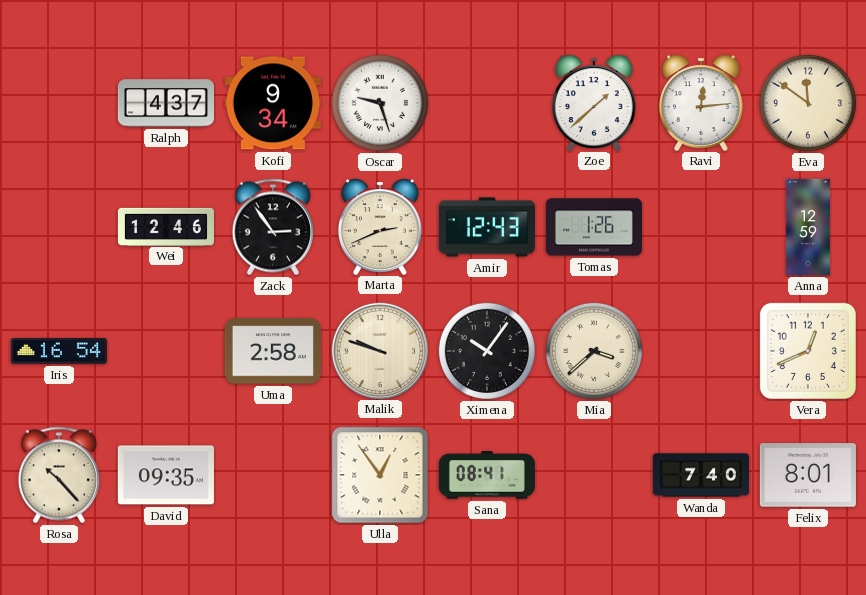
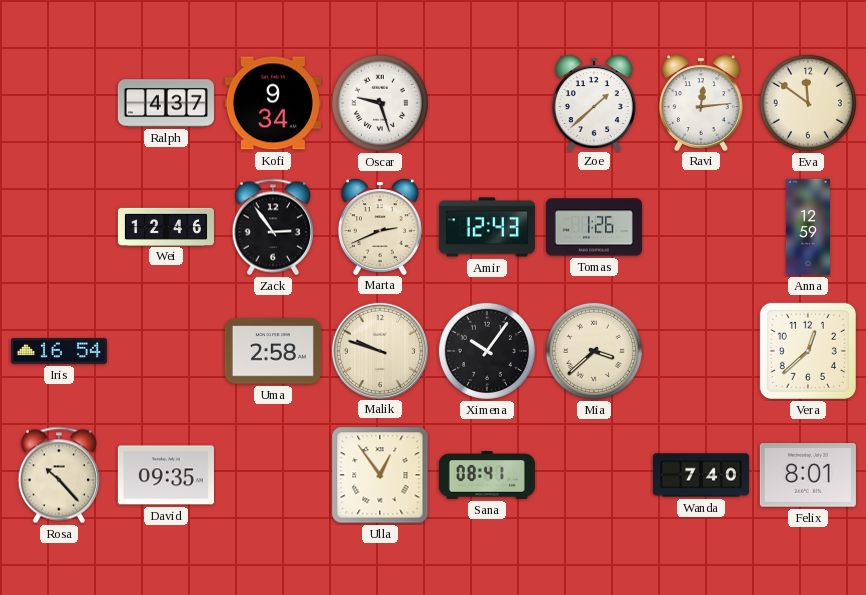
Vera: 12:41 -> 12:38 (808, 351)
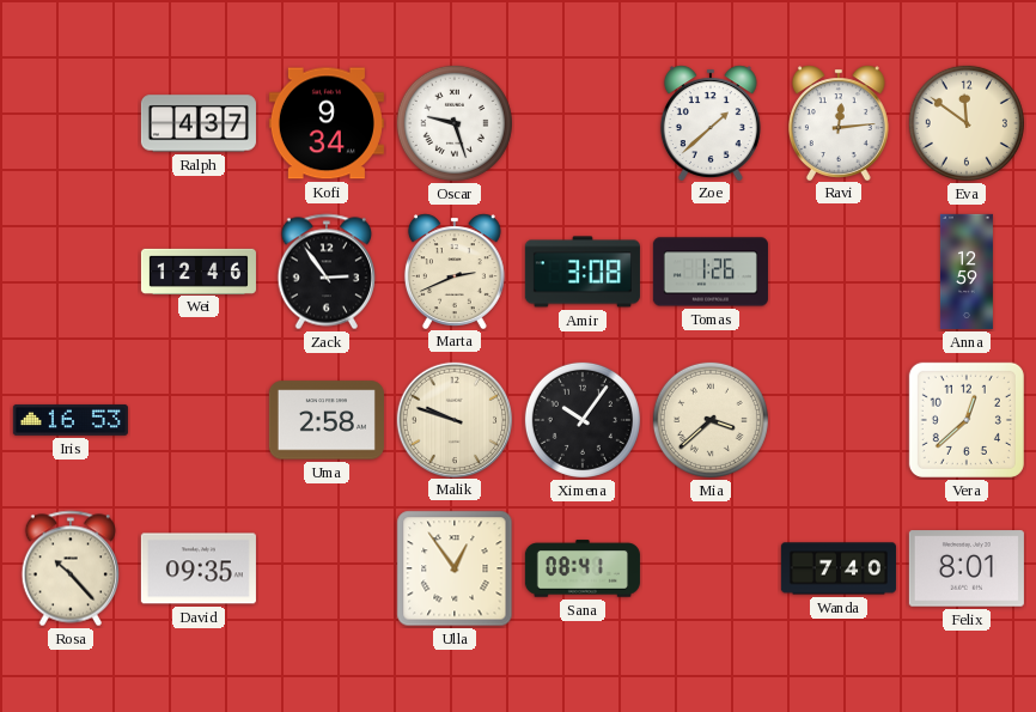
Amir: 12:43 -> 3:08 (583, 272)
Iris: 16:54 -> 16:53 (71, 420)
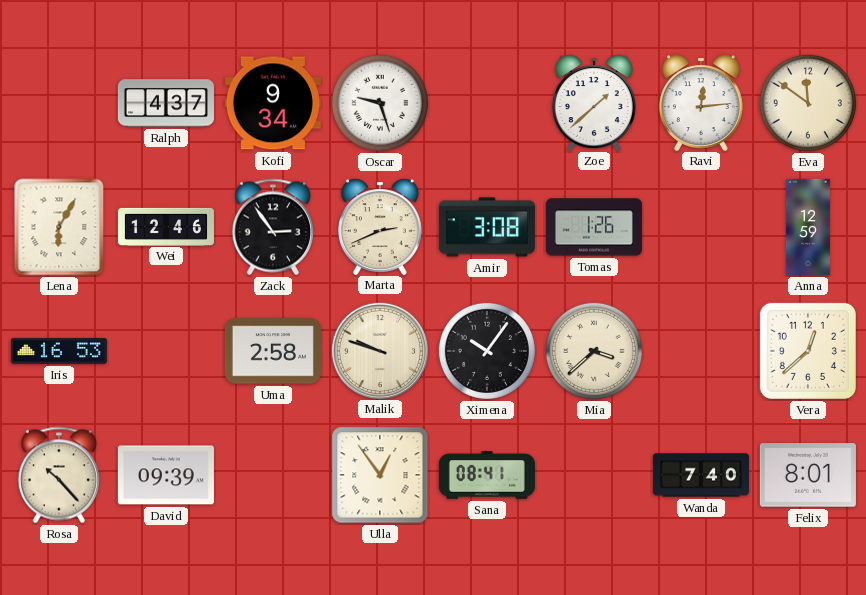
Lena: none -> 6:05 (59, 227)
David: 09:35 -> 09:39 (166, 475)
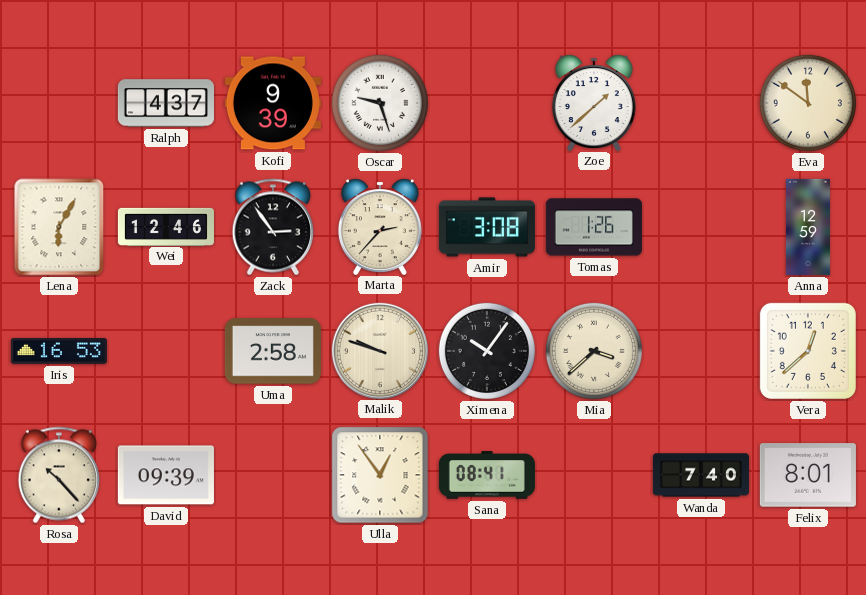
Kofi: 9:34 -> 9:39 (273, 103)
Ravi: 12:14 -> none (701, 102)
Marta: 2:41 -> 2:37 (380, 226)
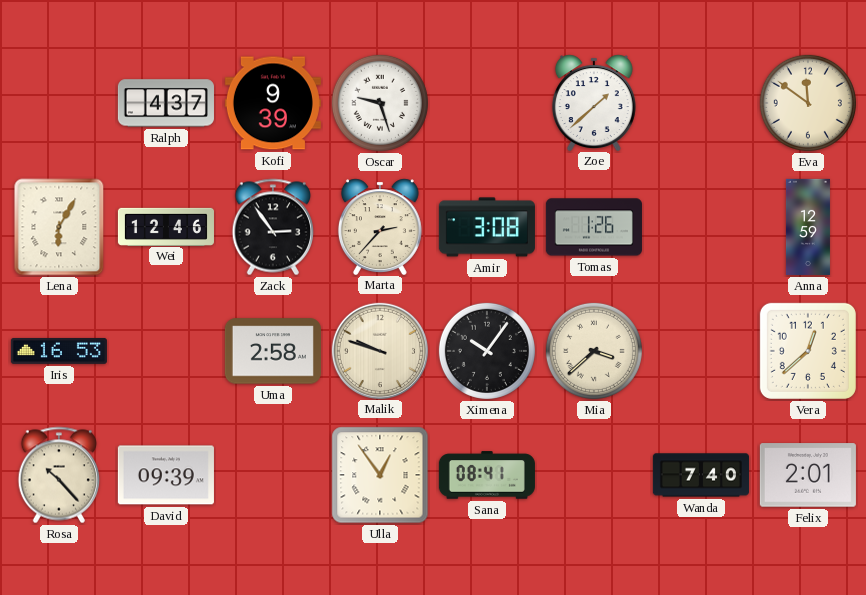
Felix: 8:01 -> 2:01 (808, 475)
